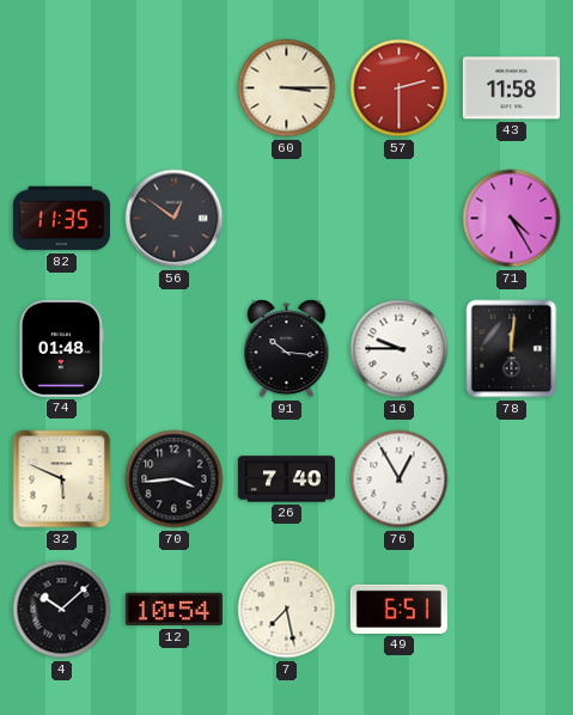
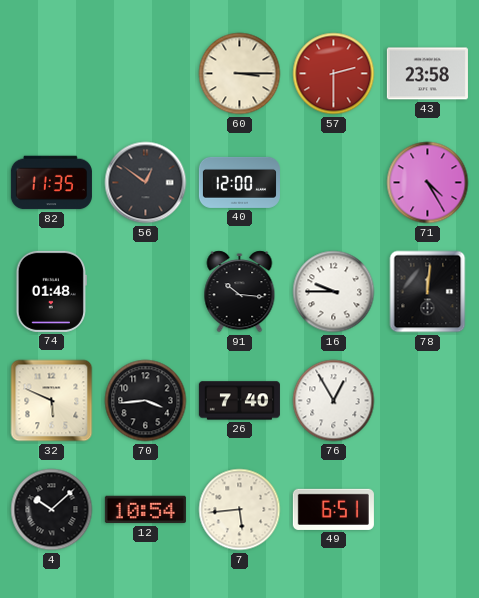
43: 11:58 -> 23:58 (427, 74)
40: none -> 12:00 (239, 182)
7: 7:28 -> 5:44 (240, 510)
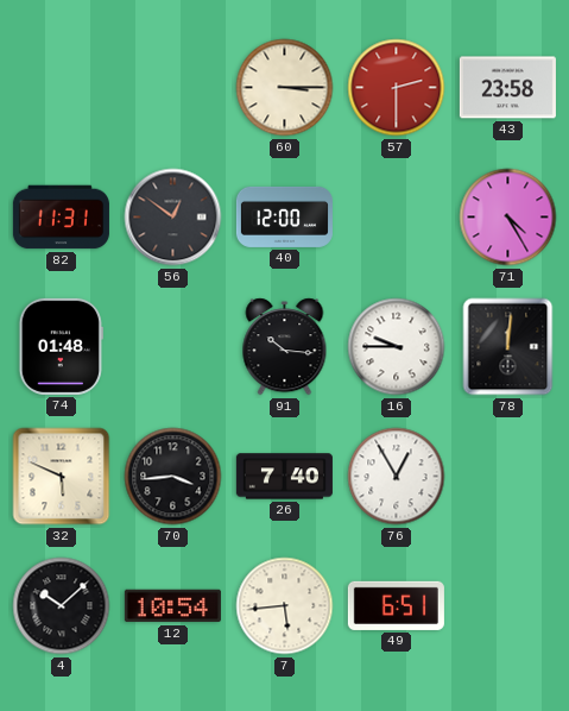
82: 11:35 -> 11:31 (61, 218)
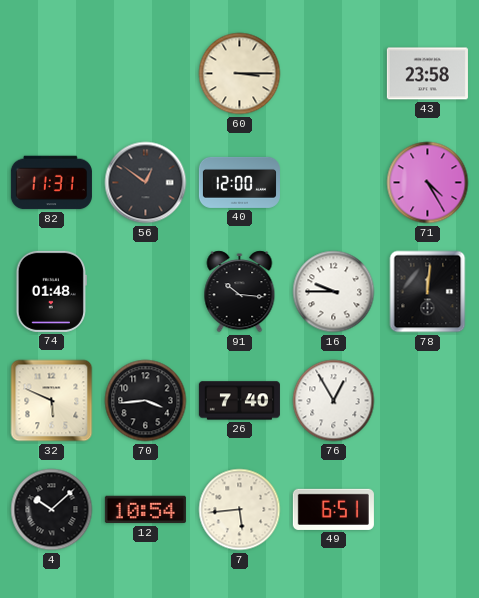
57: 2:30 -> none (397, 88)
